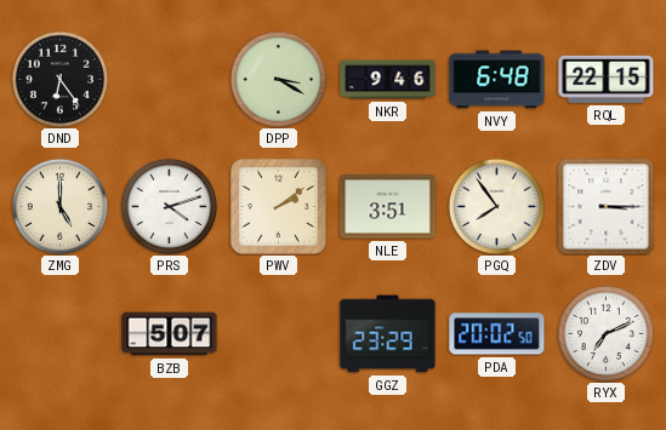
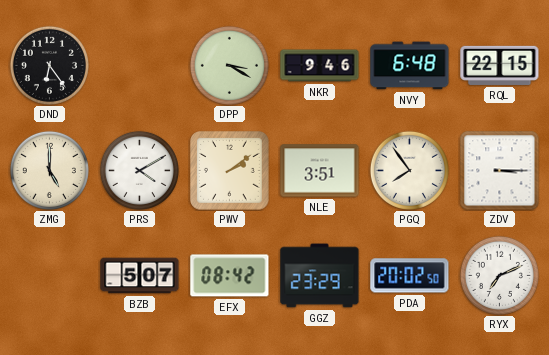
PRS: 4:12 -> 4:10 (139, 170)
EFX: none -> 08:42 (230, 276)
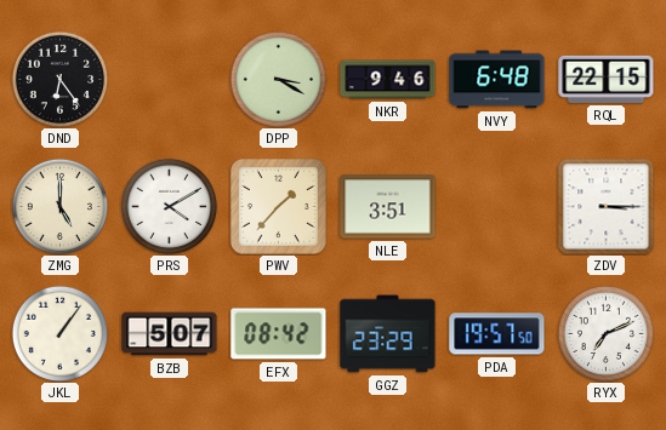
PWV: 2:09 -> 1:37 (279, 207)
PGQ: 7:54 -> none (409, 170)
JKL: none -> 1:06 (59, 333)
PDA: 20:02 -> 19:57 (497, 334)
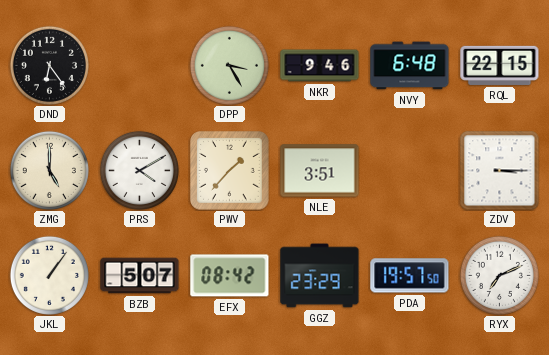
DPP: 3:20 -> 3:25 (229, 65)
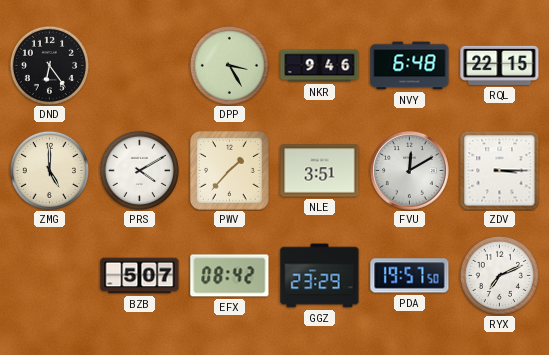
FVU: none -> 12:10 (409, 170)
JKL: 1:06 -> none (49, 275)
